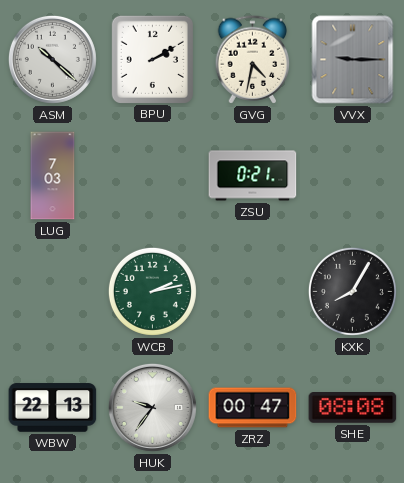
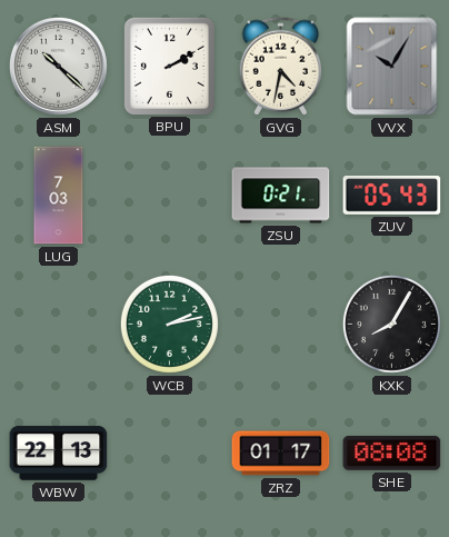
VVX: 9:15 -> 10:05 (392, 67)
ZUV: none -> 05:43 (392, 195)
HUK: 9:36 -> none (152, 407)
ZRZ: 00:47 -> 01:17 (281, 454)
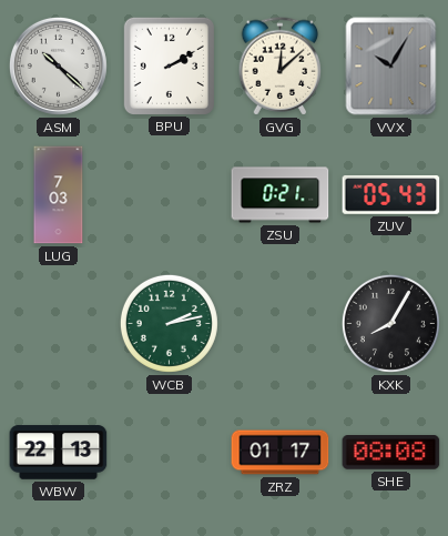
GVG: 4:32 -> 12:08 (281, 67)
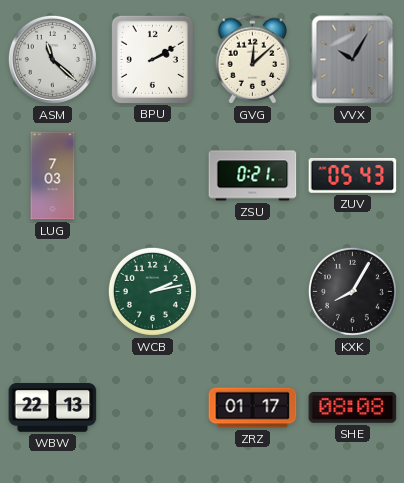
ASM: 10:22 -> 11:22 (52, 59)
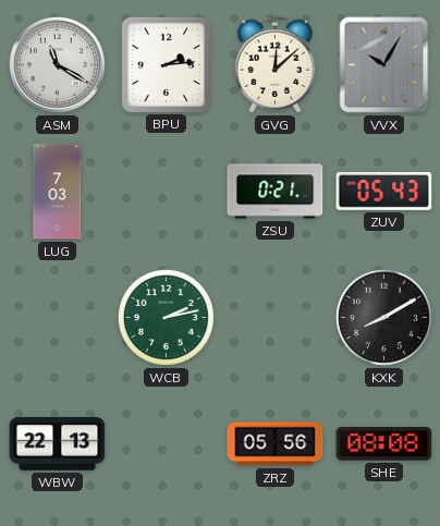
ASM: 11:22 -> 11:20 (57, 64)
BPU: 2:10 -> 2:14 (166, 64)
KXK: 8:05 -> 8:10 (383, 317)
ZRZ: 01:17 -> 05:56 (276, 444)
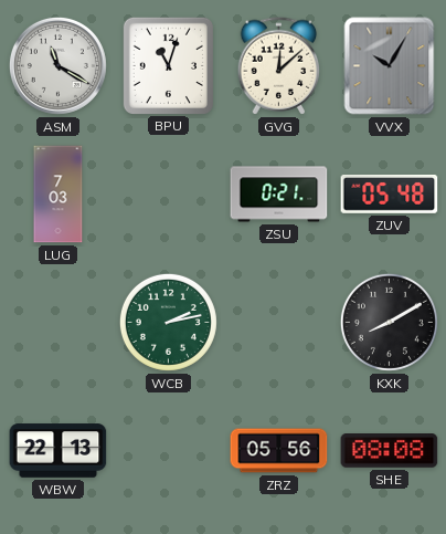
BPU: 2:14 -> 11:03 (168, 65)
ZUV: 05:43 -> 05:48 (390, 193)
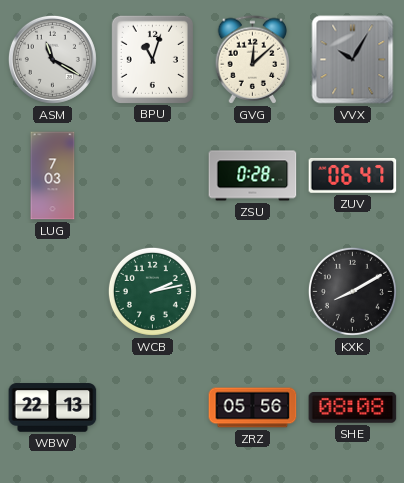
ZSU: 0:21 -> 0:28 (253, 176)
ZUV: 05:48 -> 06:47 (353, 175)
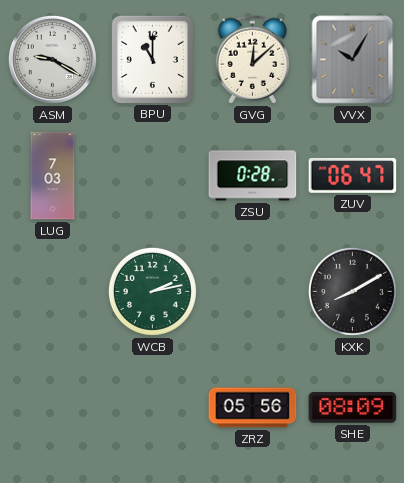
ASM: 11:20 -> 9:20 (52, 59)
BPU: 11:03 -> 11:00 (152, 59)
WBW: 22:13 -> none (53, 408)
SHE: 08:08 -> 08:09 (353, 408)
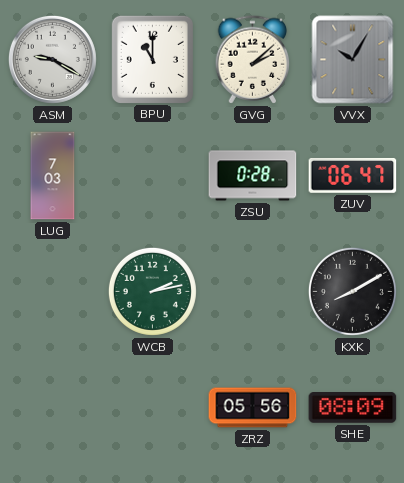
GVG: 12:08 -> 2:08 (253, 60)
